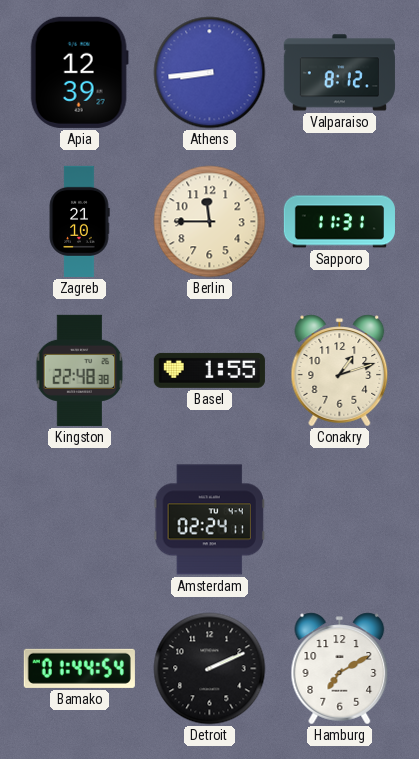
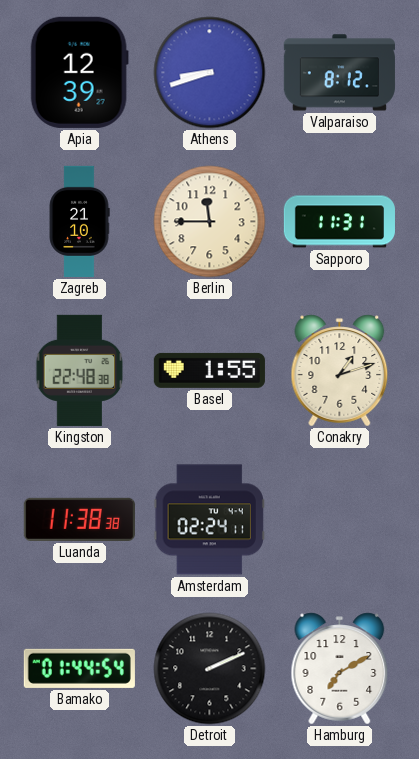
Athens: 8:44 -> 8:42 (210, 73)
Luanda: none -> 11:38 (79, 519)
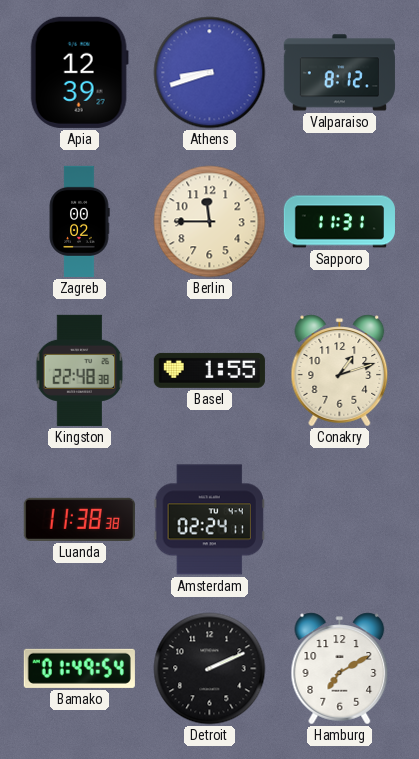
Zagreb: 21:10 -> 00:02 (79, 221)
Bamako: 01:44 -> 01:49 (79, 668)
